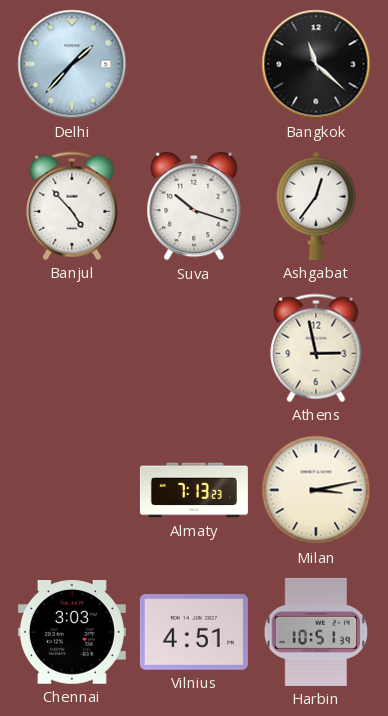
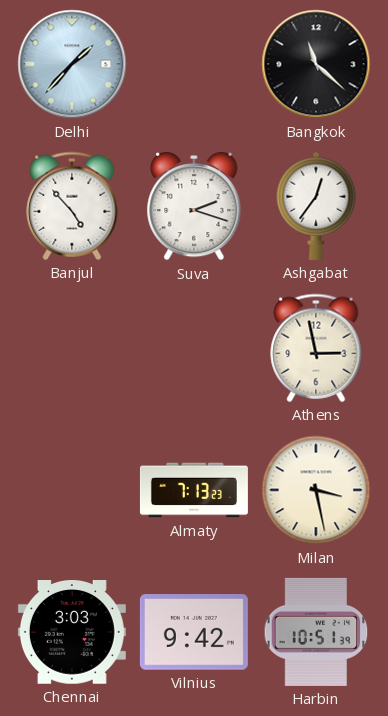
Suva: 10:18 -> 2:18 (194, 206)
Milan: 3:13 -> 3:28 (316, 490)
Vilnius: 4:51 -> 9:42 (194, 632)
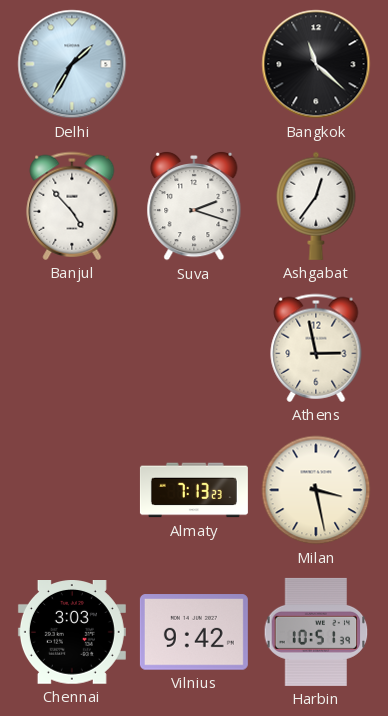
Delhi: 1:37 -> 1:35 (72, 64)
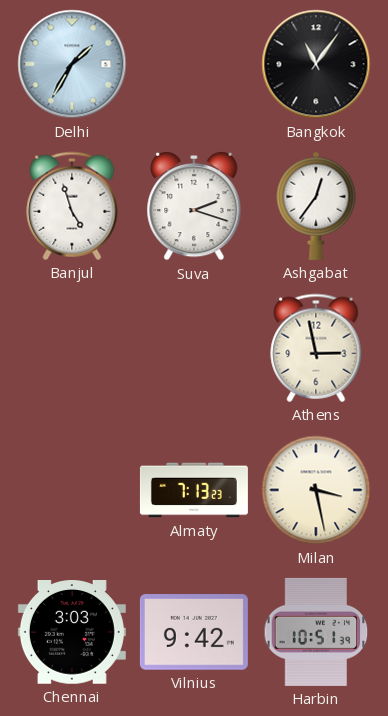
Bangkok: 11:22 -> 11:06 (316, 64)
Banjul: 4:53 -> 4:57 (72, 206)
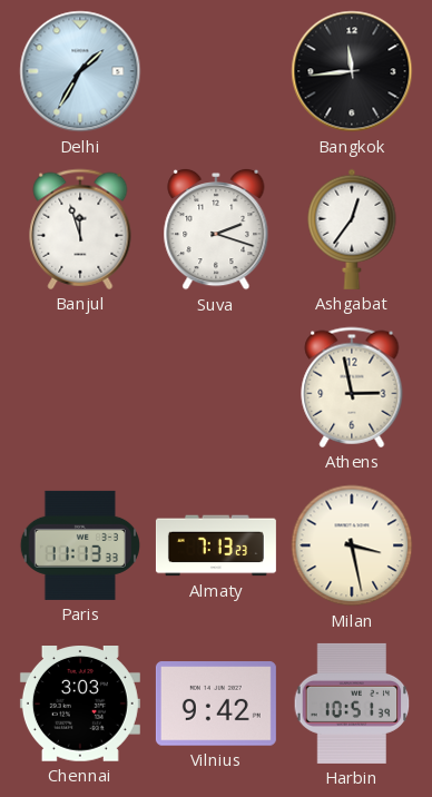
Bangkok: 11:06 -> 11:44 (352, 71)
Banjul: 4:57 -> 11:57 (80, 229)
Paris: none -> 11:13 (80, 545)
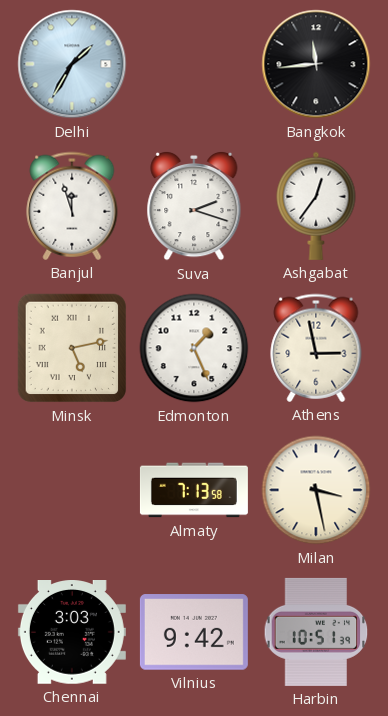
Minsk: none -> 5:13 (72, 348)
Edmonton: none -> 1:26 (194, 348)
Paris: 11:13 -> none (80, 545)
Almaty: 7:13:23 -> 7:13:58 (194, 490)
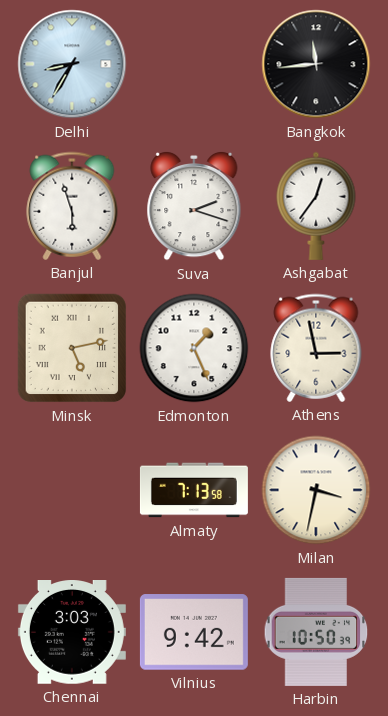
Delhi: 1:35 -> 8:35 (72, 64)
Banjul: 11:57 -> 5:57 (72, 206)
Milan: 3:28 -> 3:32 (316, 490)
Harbin: 10:51 -> 10:50 (316, 632)
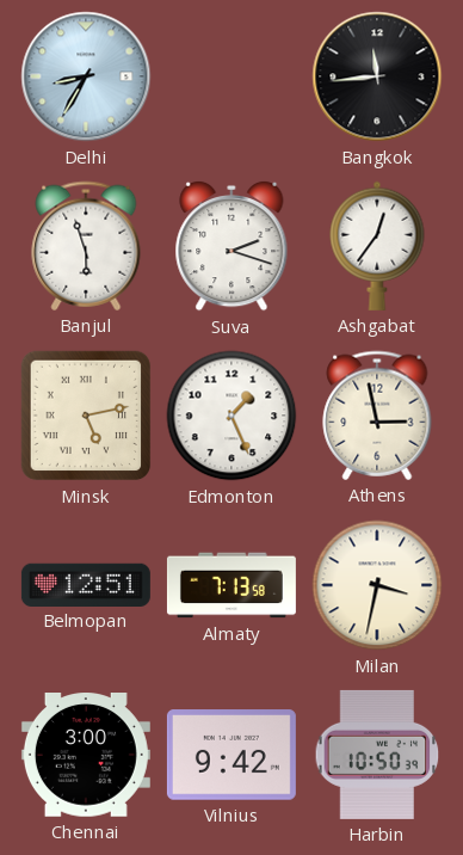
Belmopan: none -> 12:51 (86, 584)
Chennai: 3:03 -> 3:00 (86, 756)
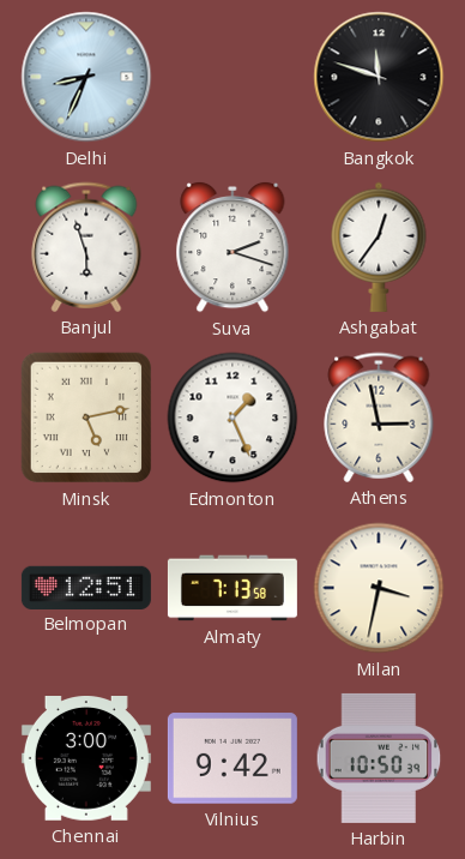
Delhi: 8:35 -> 8:34 (86, 77)
Bangkok: 11:44 -> 11:48 (379, 77)
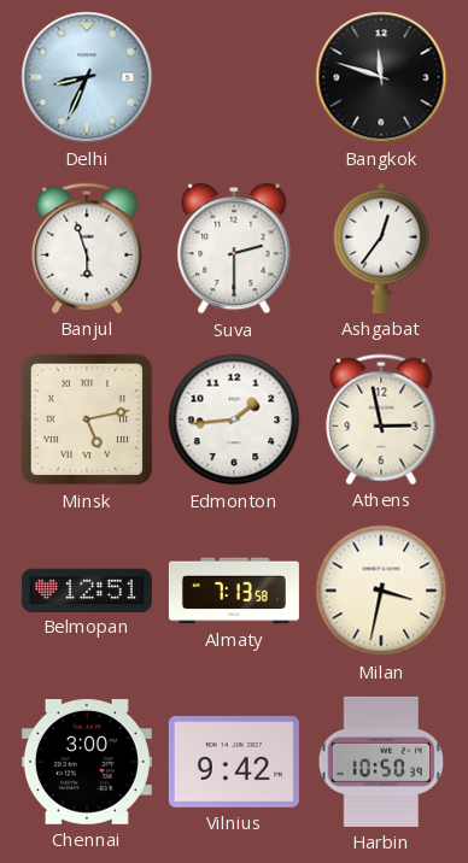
Suva: 2:18 -> 2:30 (234, 248)
Edmonton: 1:26 -> 1:44 (234, 419)
